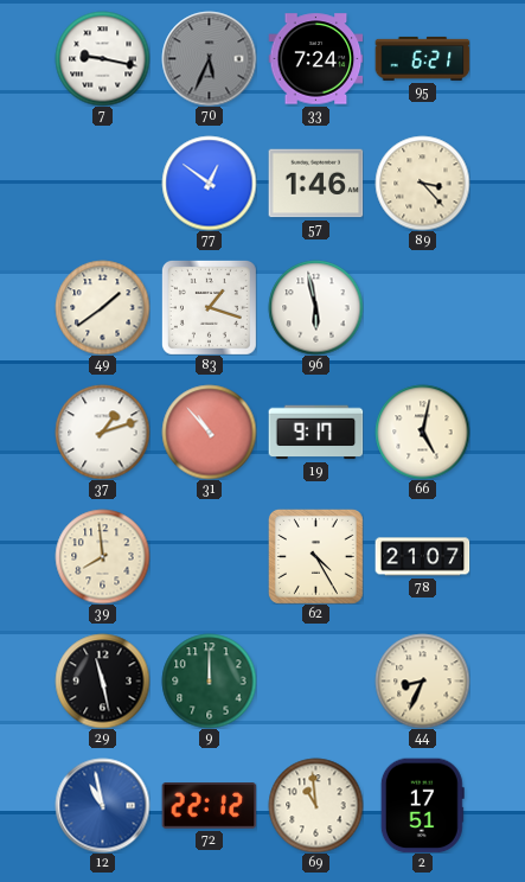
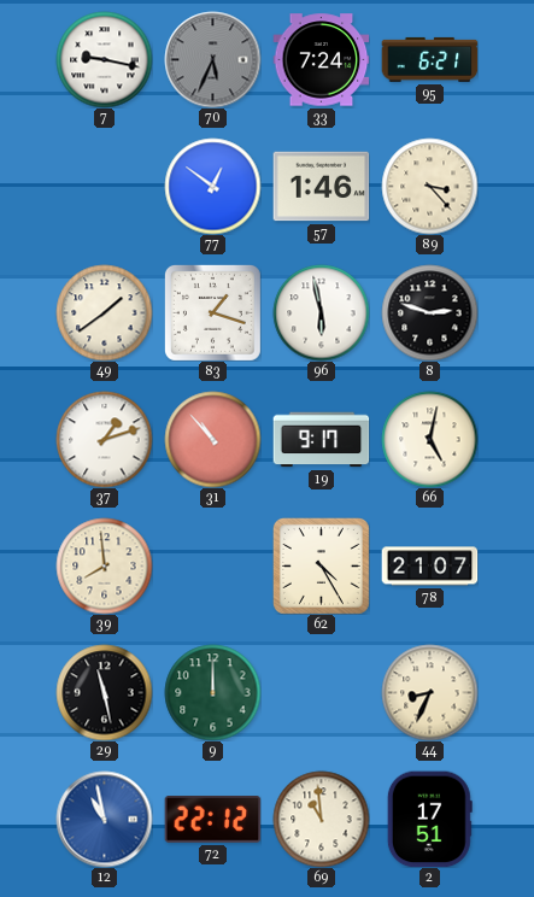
8: none -> 2:48 (429, 312)
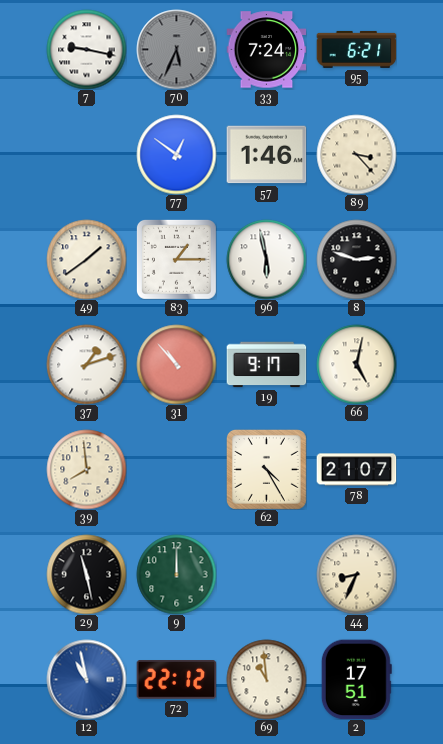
83: 1:18 -> 1:15 (176, 259)
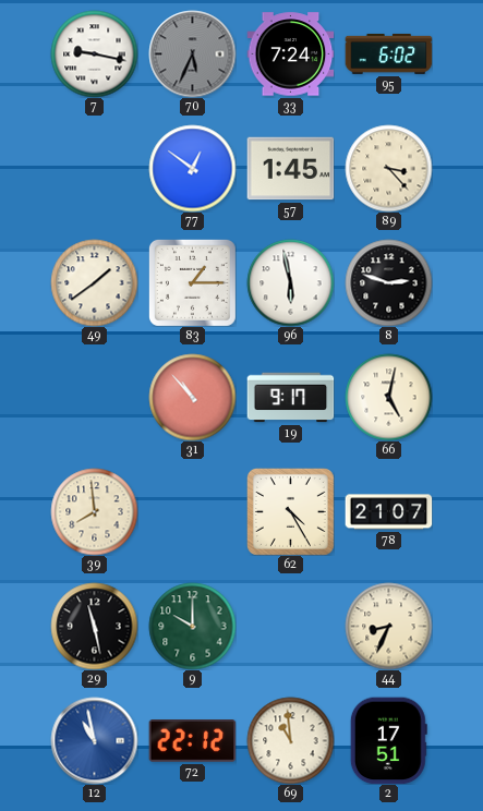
95: 6:21 -> 6:02 (388, 53)
57: 1:46 -> 1:45 (290, 169)
37: 1:12 -> none (86, 364)
9: 12:00 -> 10:00 (192, 626)
